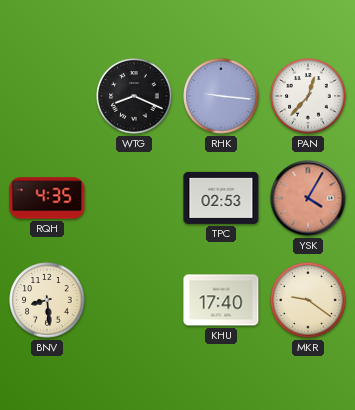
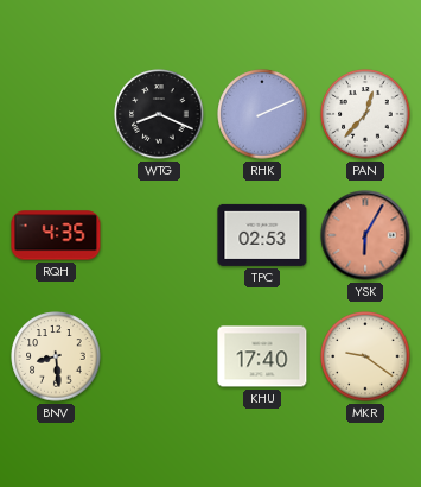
RHK: 9:16 -> 2:11 (262, 114)
YSK: 4:05 -> 6:05 (365, 235)
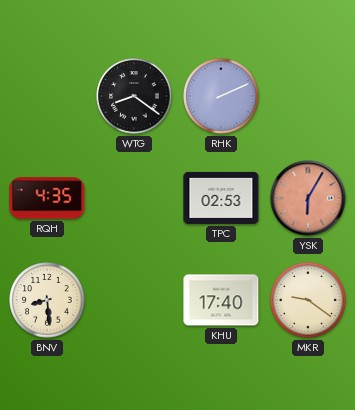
WTG: 8:19 -> 8:21 (134, 96)
PAN: 12:37 -> none (365, 114)
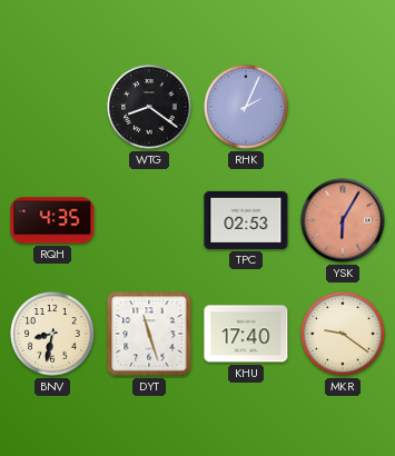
RHK: 2:11 -> 2:04 (246, 107)
BNV: 8:29 -> 8:32 (52, 334)
DYT: none -> 11:27 (149, 334)
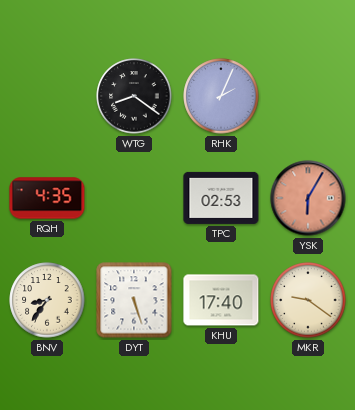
BNV: 8:32 -> 8:36 (47, 300)
DYT: 11:27 -> 5:27 (134, 300)
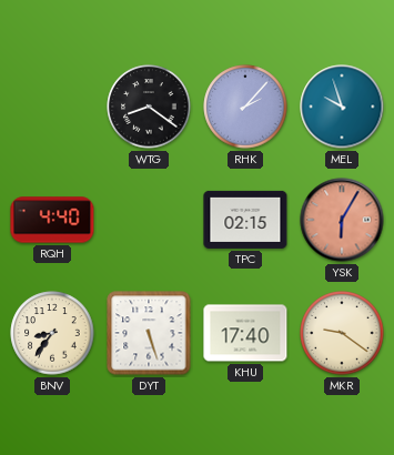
RHK: 2:04 -> 2:07 (245, 107)
MEL: none -> 9:57 (342, 107)
RQH: 4:35 -> 4:40 (52, 220)
TPC: 02:53 -> 02:15 (245, 220)
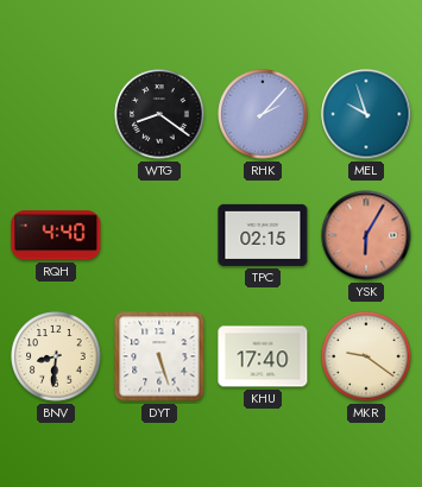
BNV: 8:36 -> 8:31 (56, 356)
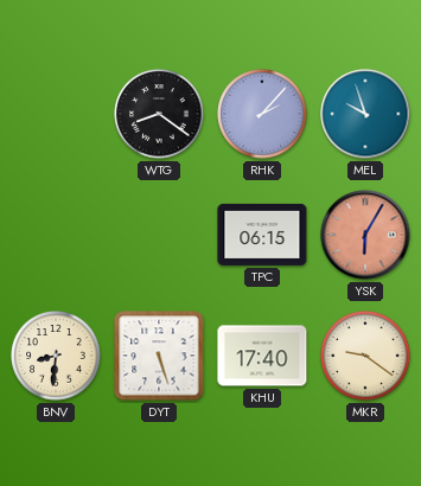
RQH: 4:40 -> none (56, 235)
TPC: 02:15 -> 06:15 (262, 235)
